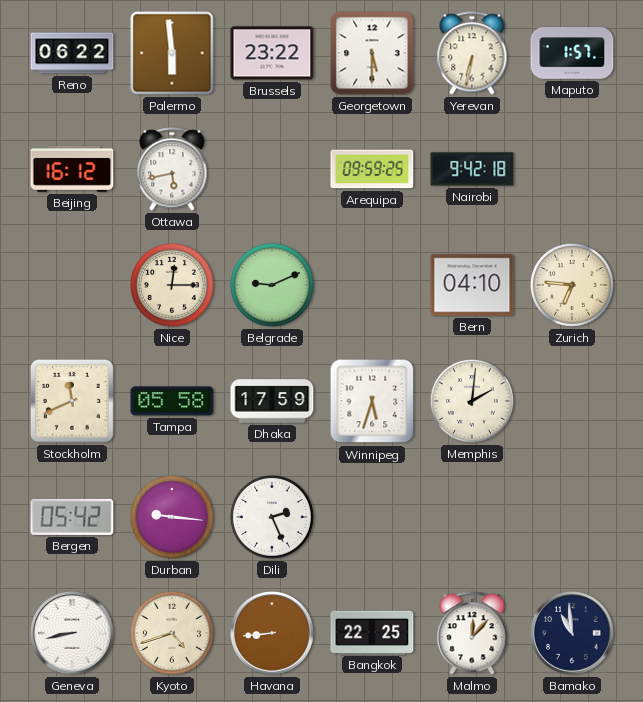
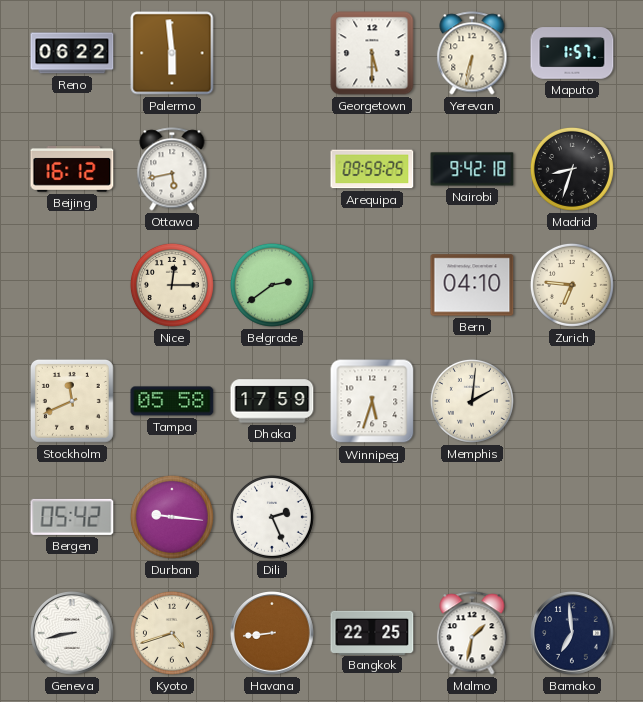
Brussels: 23:22 -> none (272, 53)
Madrid: none -> 8:33 (572, 169)
Belgrade: 9:11 -> 2:39 (272, 285)
Malmo: 12:07 -> 1:32 (472, 633)
Bamako: 10:59 -> 6:59 (573, 634)
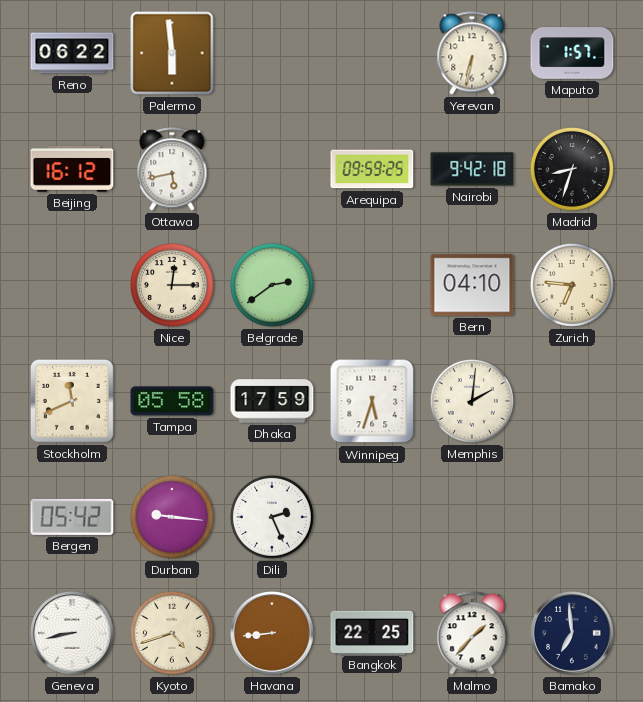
Georgetown: 5:30 -> none (372, 53)
Malmo: 1:32 -> 1:37 (472, 633)
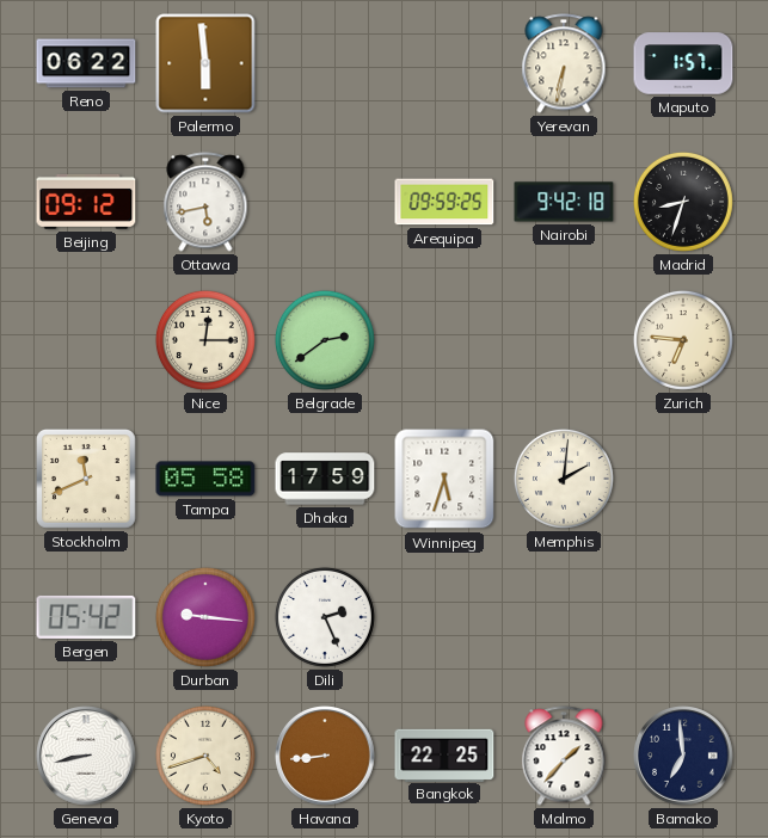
Beijing: 16:12 -> 09:12 (86, 202)
Bern: 04:10 -> none (472, 285)
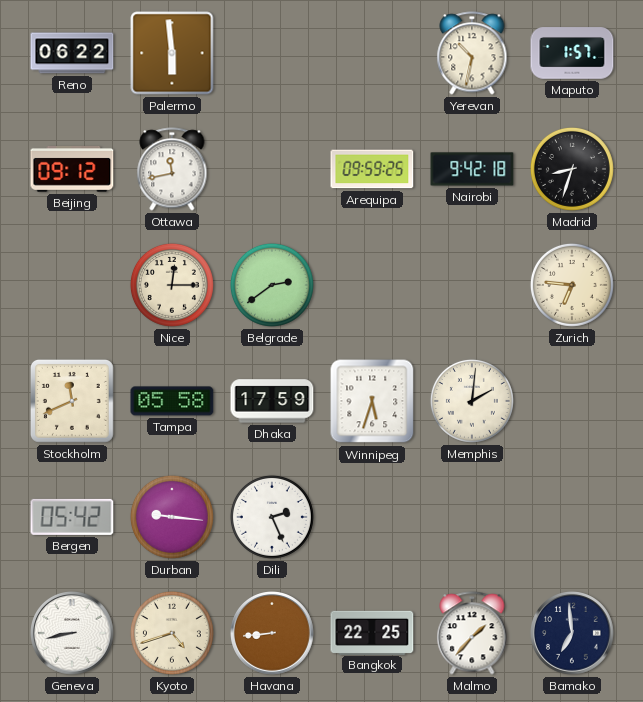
Yerevan: 6:32 -> 10:32 (472, 53)
Ottawa: 5:43 -> 11:43 (172, 169)
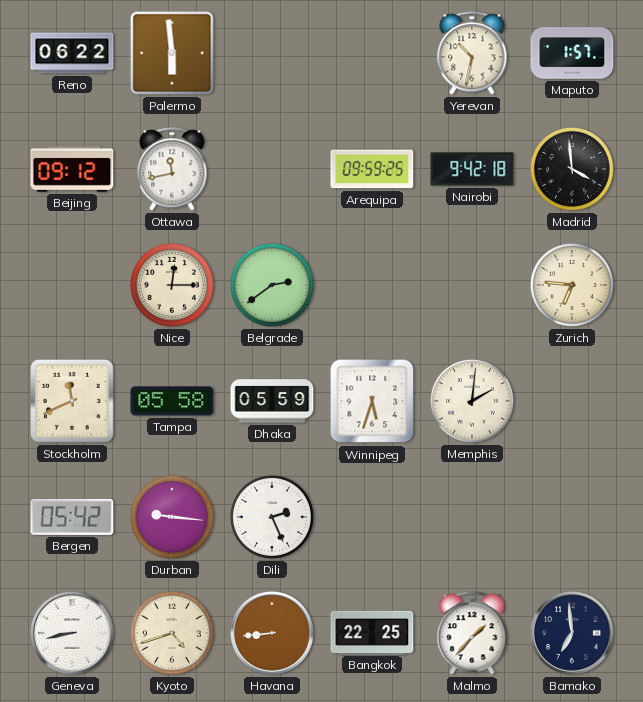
Madrid: 8:33 -> 3:59 (572, 169)
Dhaka: 17:59 -> 05:59 (272, 401)
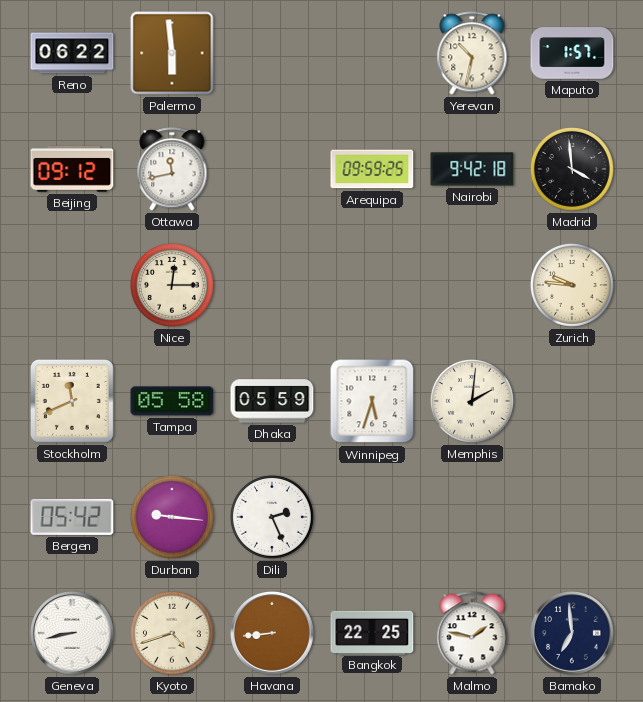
Belgrade: 2:39 -> none (272, 285)
Zurich: 6:46 -> 9:46 (572, 285)
Malmo: 1:37 -> 1:47 (472, 633)
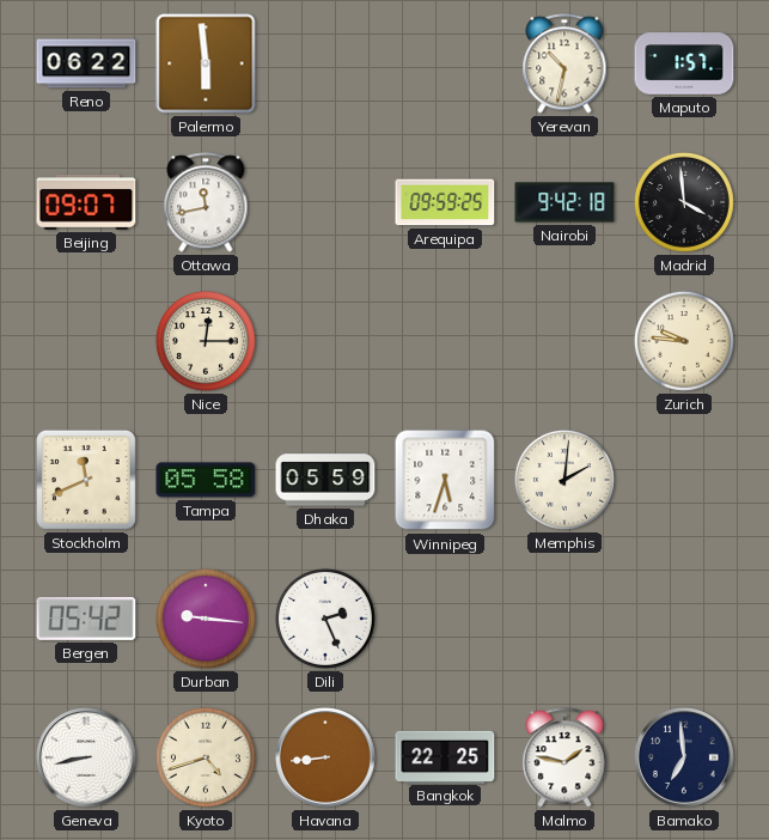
Beijing: 09:12 -> 09:07 (86, 202)
